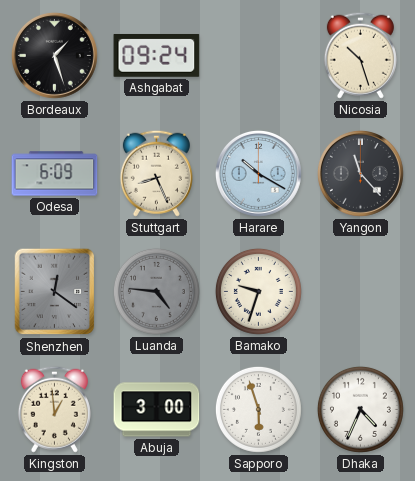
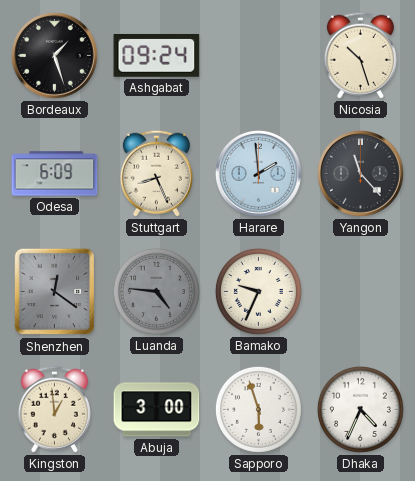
Harare: 10:20 -> 1:59 (258, 173)
Bamako: 9:33 -> 9:34 (258, 291)
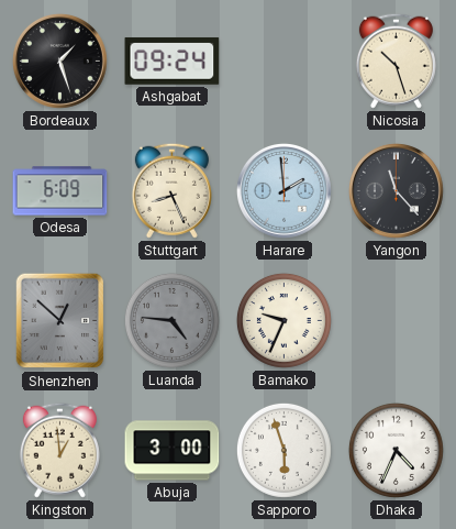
Shenzhen: 12:21 -> 12:52 (60, 321)
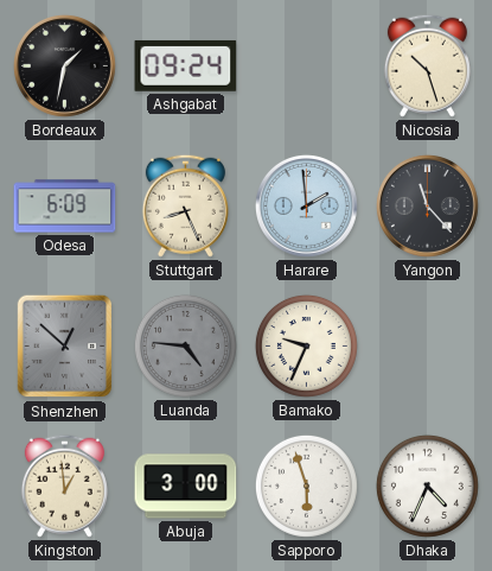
Bordeaux: 1:27 -> 1:32 (64, 65)
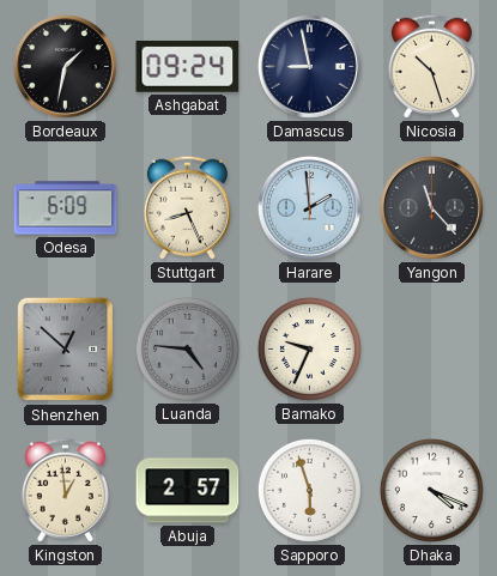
Damascus: none -> 8:58 (309, 66)
Abuja: 3:00 -> 2:57 (188, 491)
Dhaka: 4:34 -> 4:19 (431, 490)
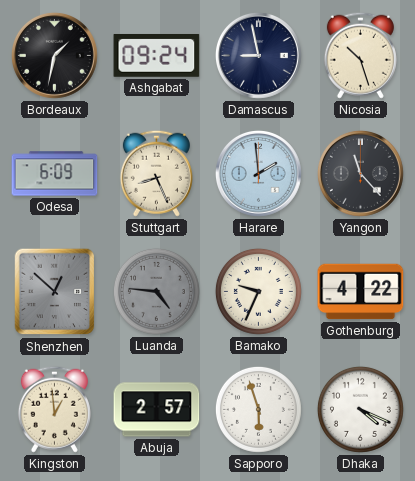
Gothenburg: none -> 4:22 (361, 292)
